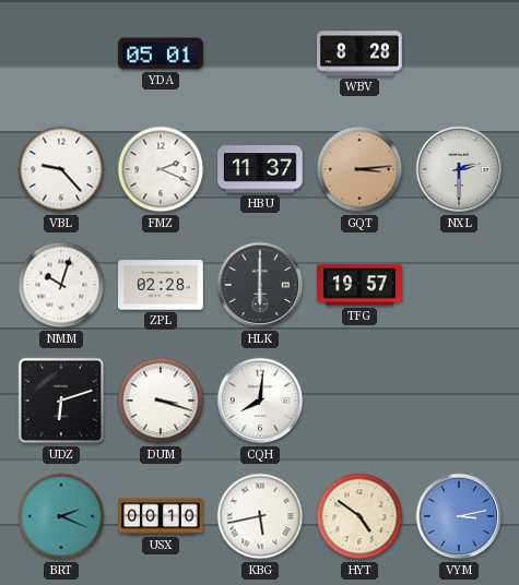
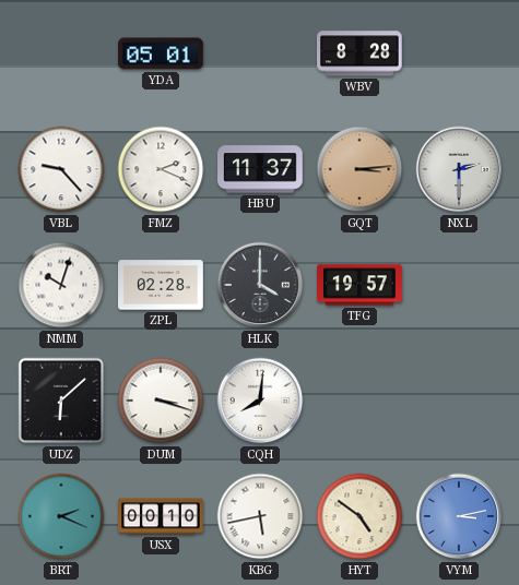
HLK: 6:00 -> 4:00 (260, 285)
UDZ: 6:12 -> 6:08 (61, 401)
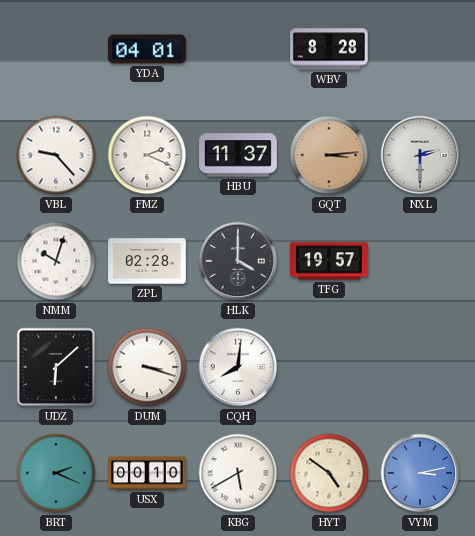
YDA: 05:01 -> 04:01 (147, 49)
KBG: 5:43 -> 5:40 (238, 473)
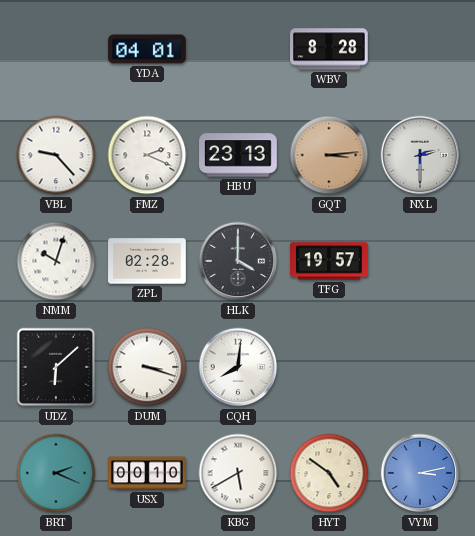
HBU: 11:37 -> 23:13 (238, 155)
